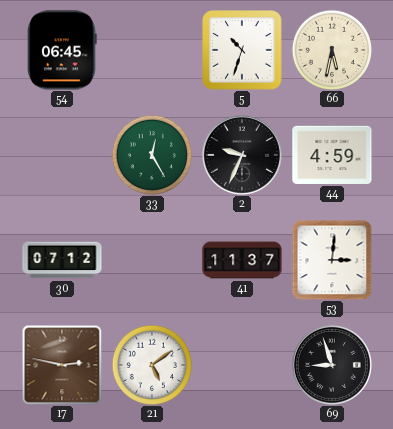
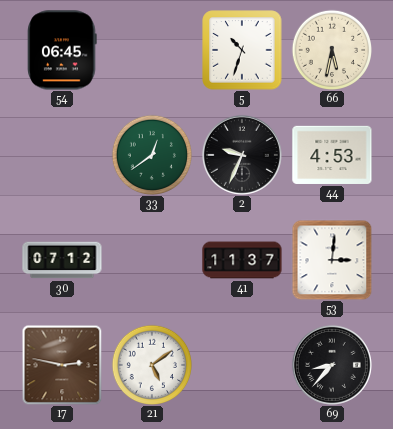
33: 12:25 -> 12:39 (151, 154)
44: 4:59 -> 4:53 (332, 155)
69: 8:57 -> 8:37 (332, 365)
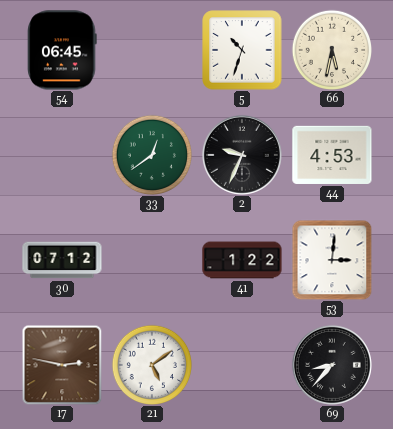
41: 11:37 -> 1:22 (242, 260)
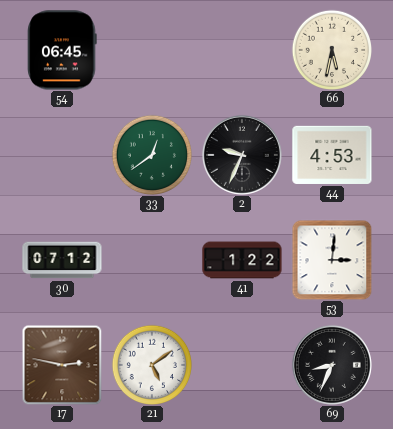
5: 10:33 -> none (242, 50)
69: 8:37 -> 8:34 (332, 365)
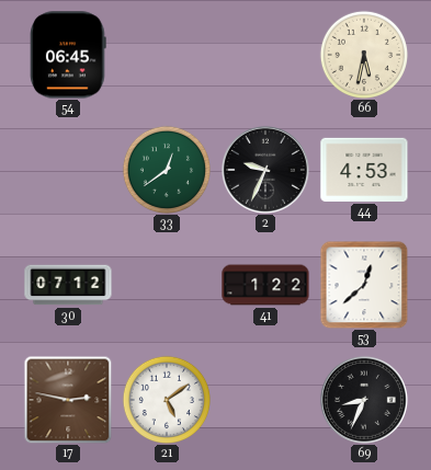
53: 3:01 -> 12:38 (364, 285)
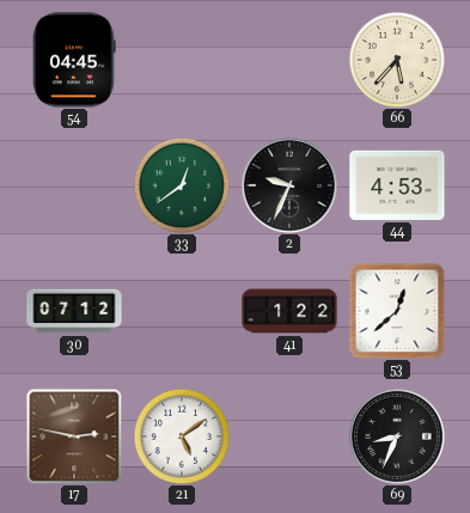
54: 06:45 -> 04:45 (74, 60)
66: 5:32 -> 5:37 (396, 59)
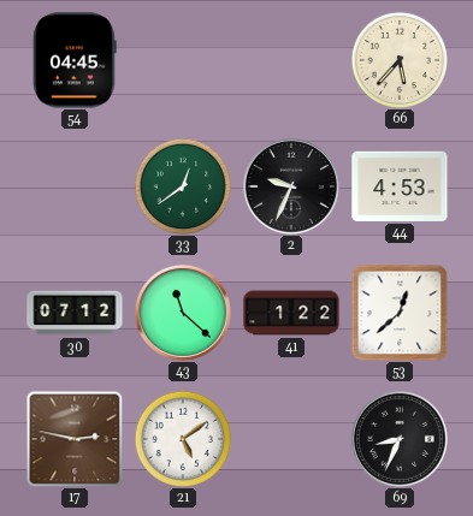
43: none -> 11:22 (183, 313)
